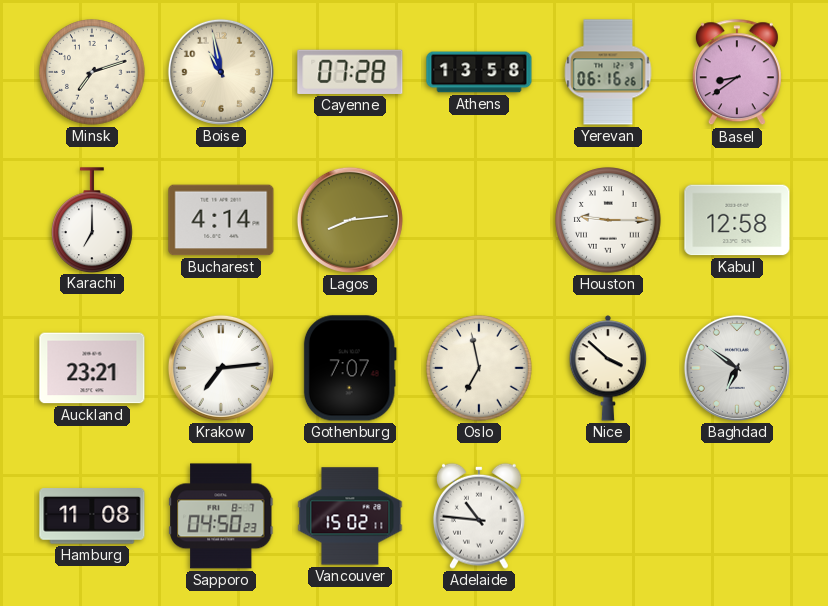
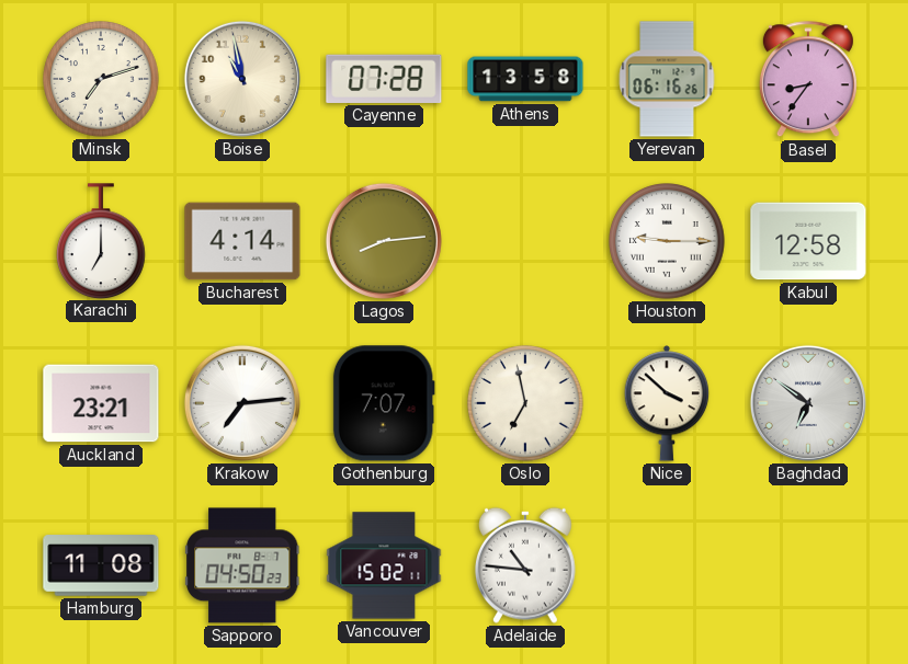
Basel: 8:39 -> 8:36 (808, 80)
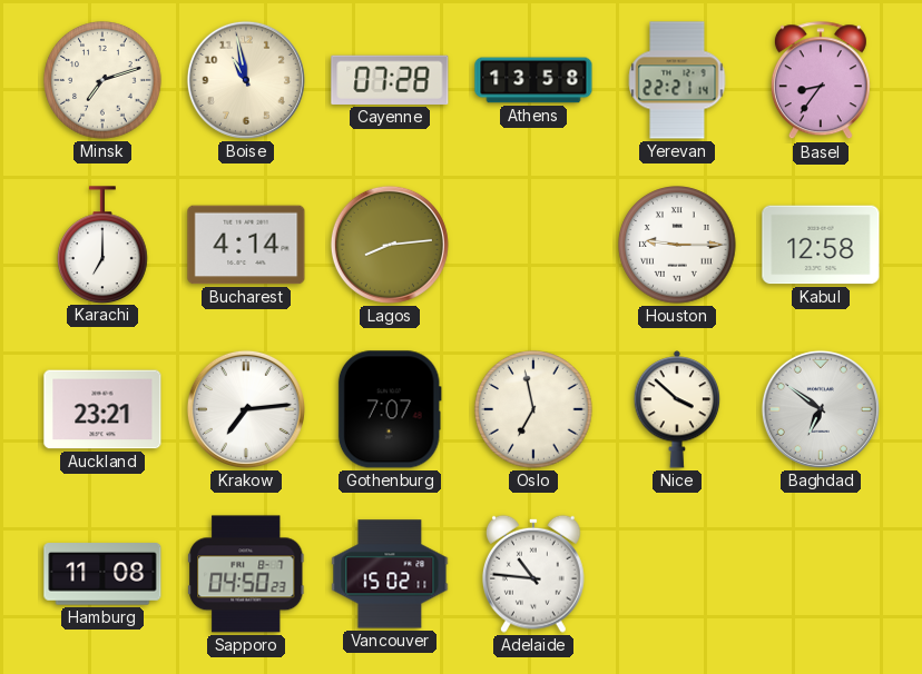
Yerevan: 06:16 -> 22:21 (677, 80)
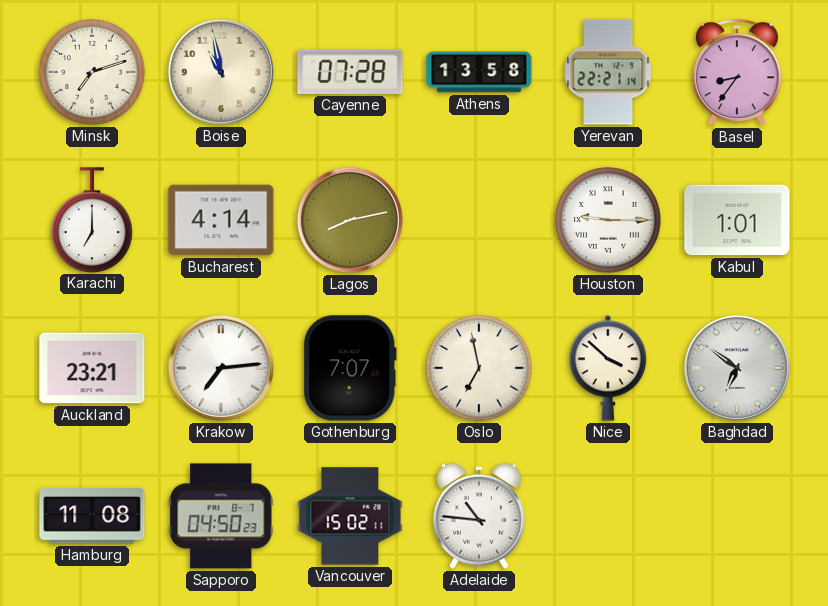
Lagos: 8:14 -> 8:13 (350, 220)
Kabul: 12:58 -> 1:01 (737, 220)
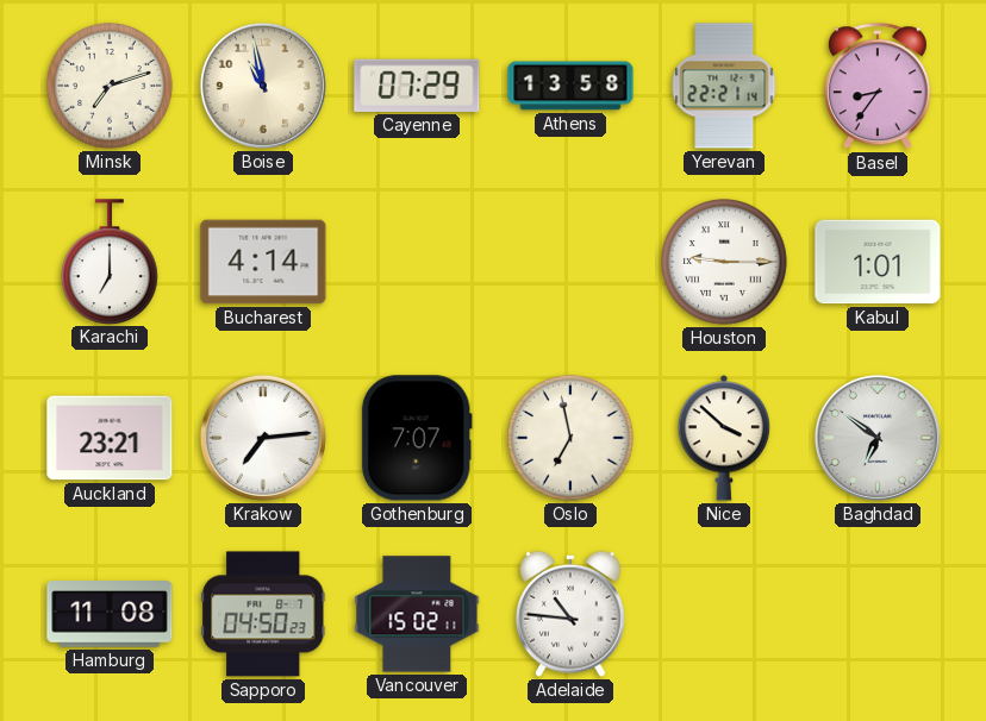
Cayenne: 07:28 -> 07:29 (417, 86)
Lagos: 8:13 -> none (350, 220)
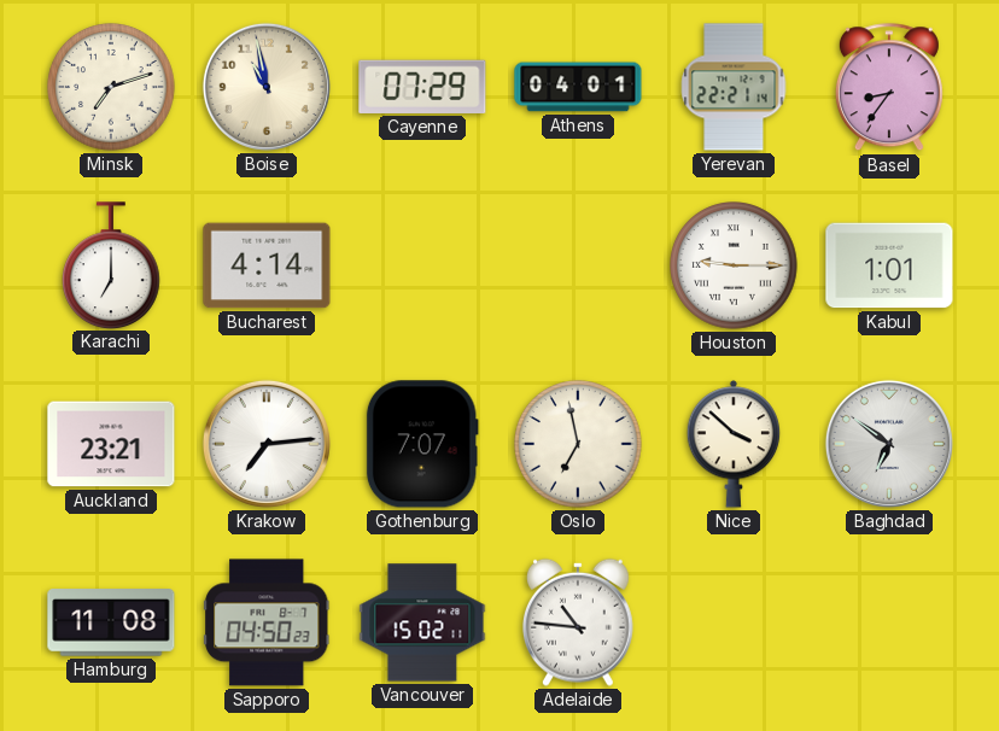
Athens: 13:58 -> 04:01 (578, 87)
